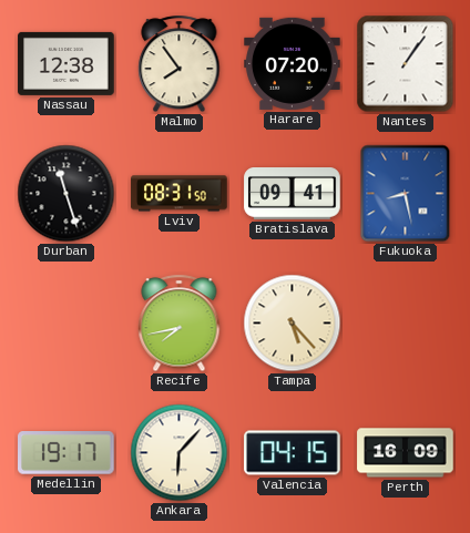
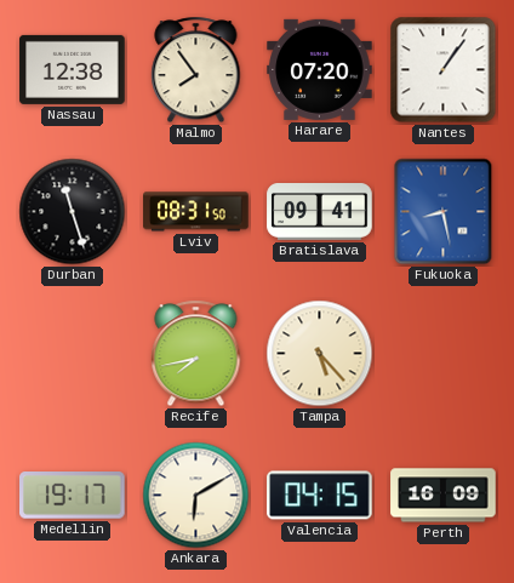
Ankara: 6:07 -> 6:10 (196, 496)
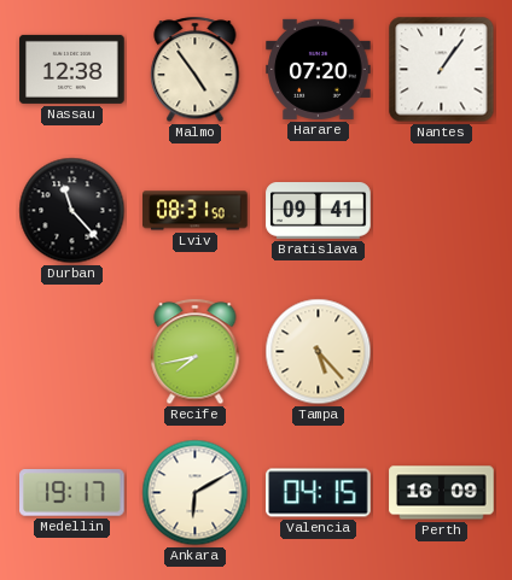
Malmo: 7:54 -> 4:54 (196, 70)
Durban: 11:27 -> 11:23 (72, 211)
Fukuoka: 8:28 -> none (444, 212)
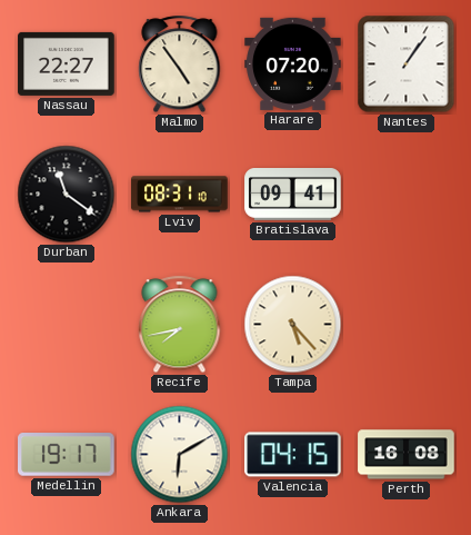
Nassau: 12:38 -> 22:27 (67, 63)
Durban: 11:23 -> 11:21 (67, 195)
Lviv: 08:31:50 -> 08:31:10 (180, 195)
Perth: 16:09 -> 16:08 (407, 455)
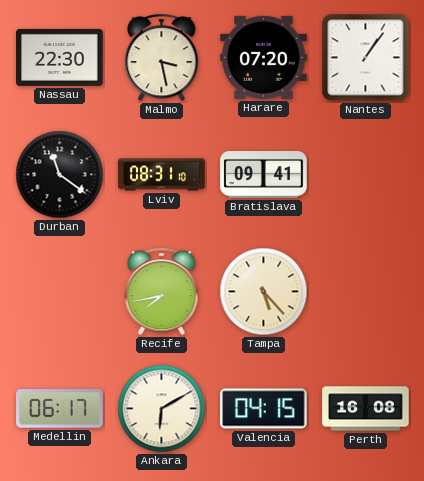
Nassau: 22:27 -> 22:30 (60, 57)
Malmo: 4:54 -> 3:28 (162, 58)
Medellin: 19:17 -> 06:17 (60, 409)
